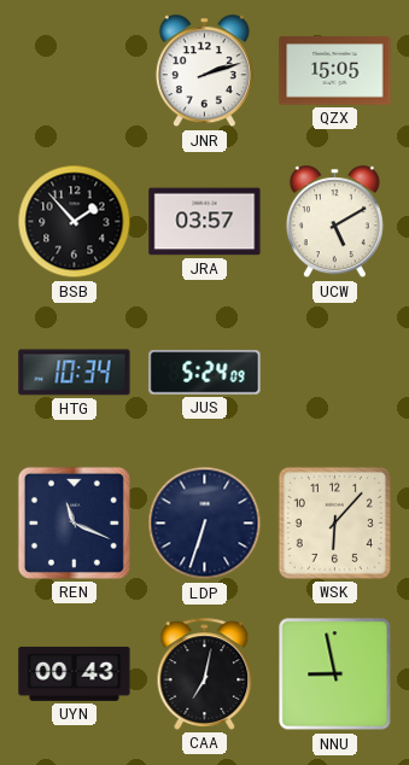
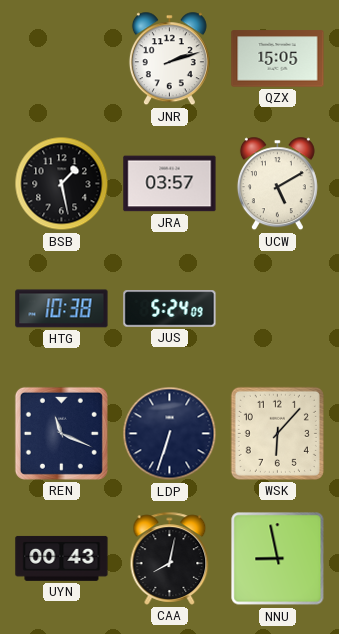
BSB: 1:53 -> 1:28 (62, 184)
HTG: 10:34 -> 10:38 (62, 309)
CAA: 7:02 -> 8:02 (170, 558)
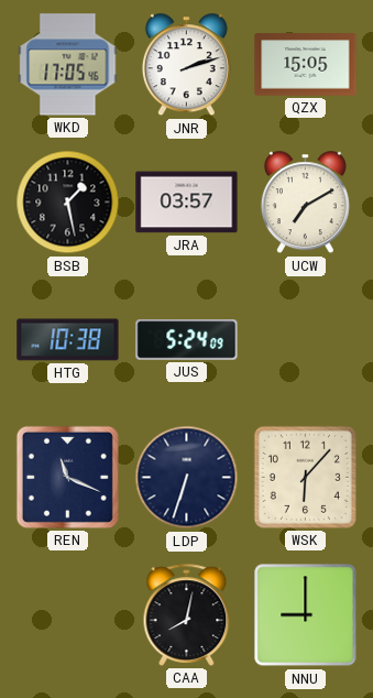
WKD: none -> 17:05 (68, 65)
UCW: 5:10 -> 7:10 (305, 203)
UYN: 00:43 -> none (62, 558)
NNU: 8:58 -> 9:00 (306, 615)
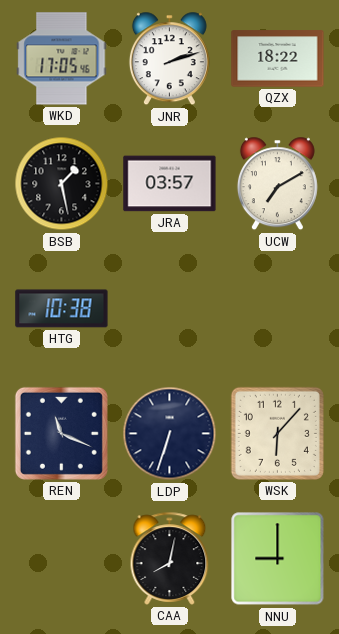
QZX: 15:05 -> 18:22 (278, 59)
JUS: 5:24 -> none (187, 340)
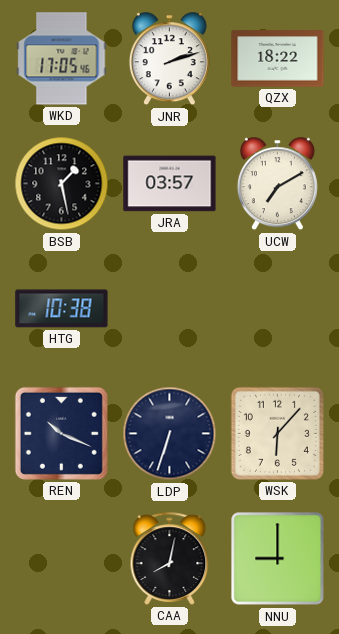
REN: 11:19 -> 10:19 (61, 433)
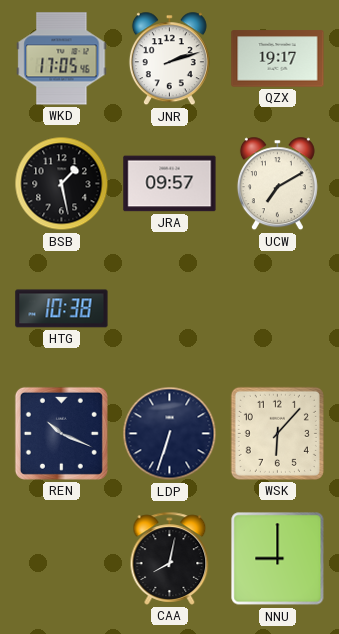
QZX: 18:22 -> 19:17 (278, 59)
JRA: 03:57 -> 09:57 (170, 184)
